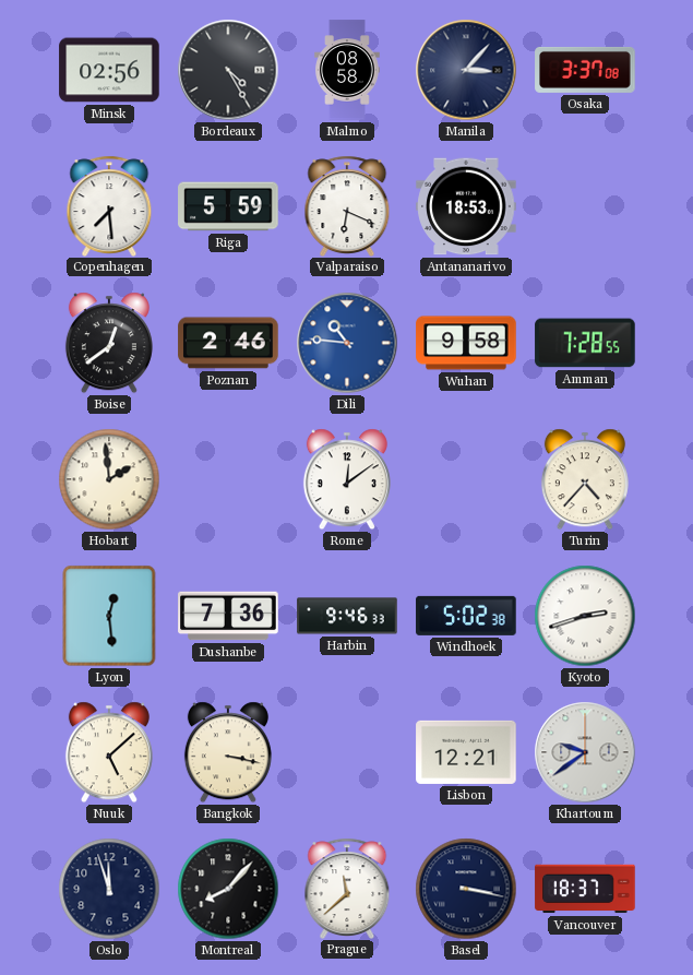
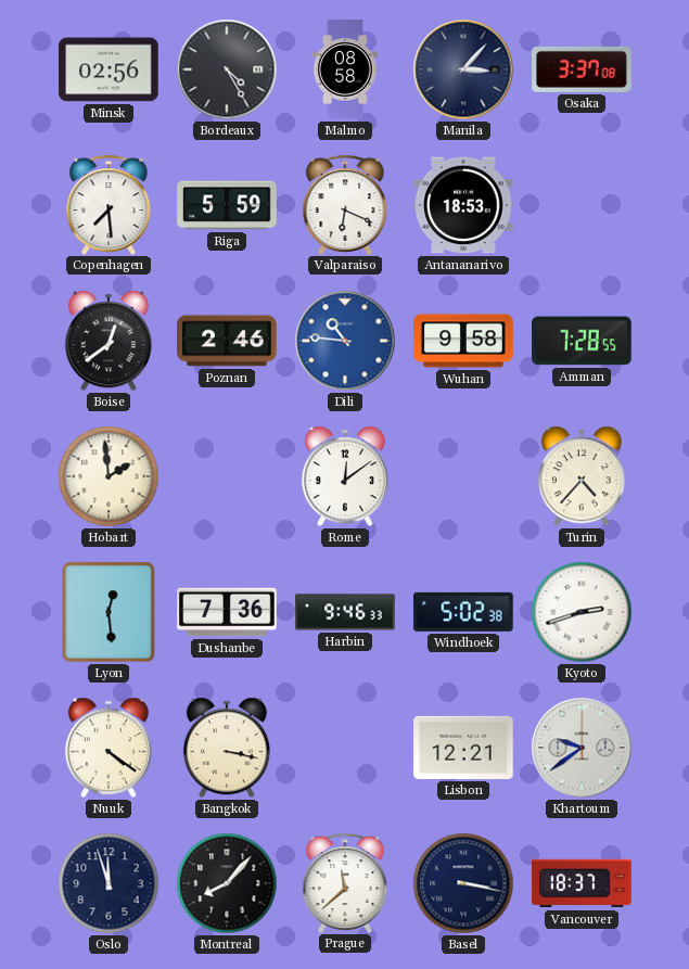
Nuuk: 5:08 -> 4:21 (109, 748)
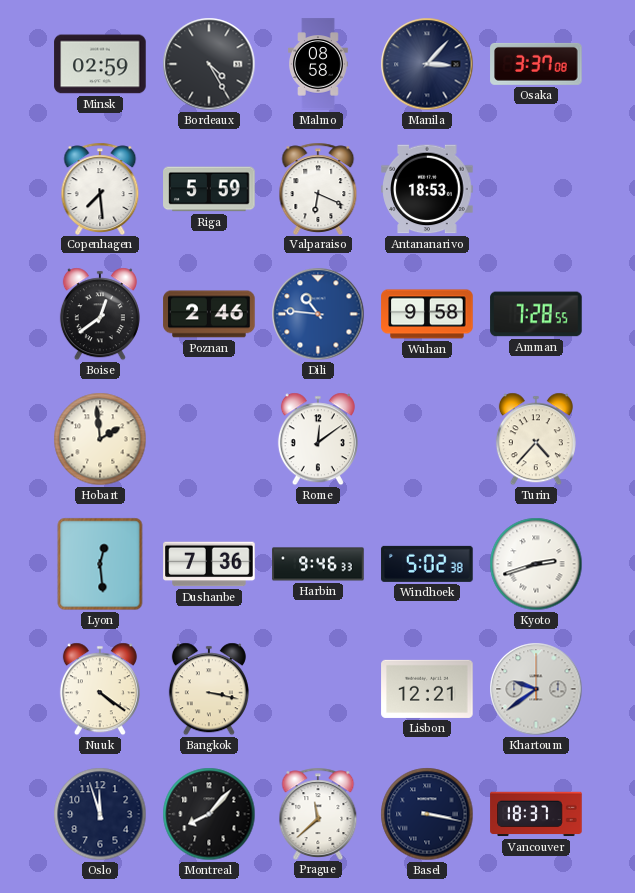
Minsk: 02:56 -> 02:59 (100, 64)
